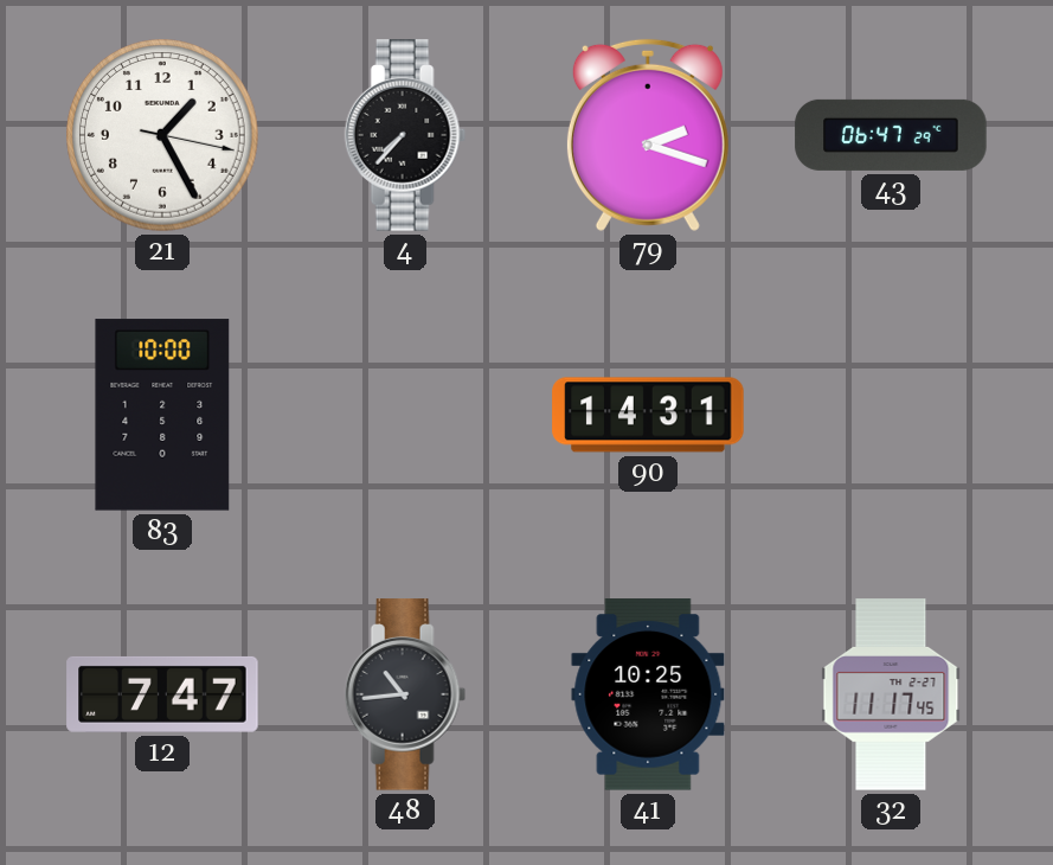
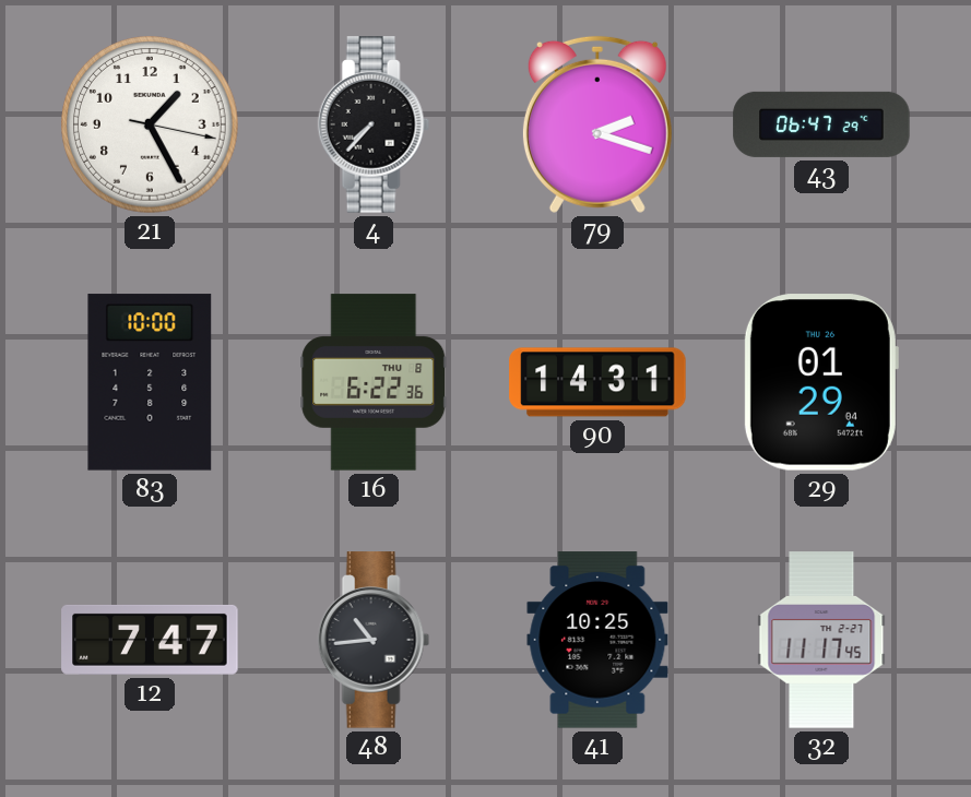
16: none -> 6:22 (374, 382)
29: none -> 01:29 (821, 382)
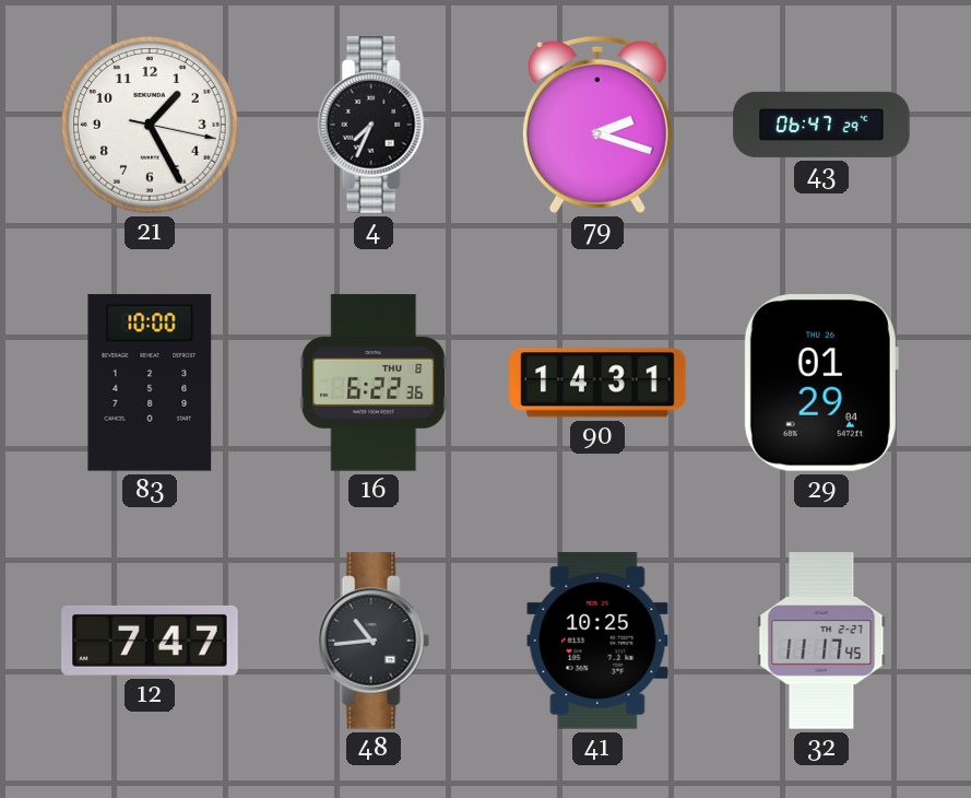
4: 7:37 -> 7:34 (374, 125)
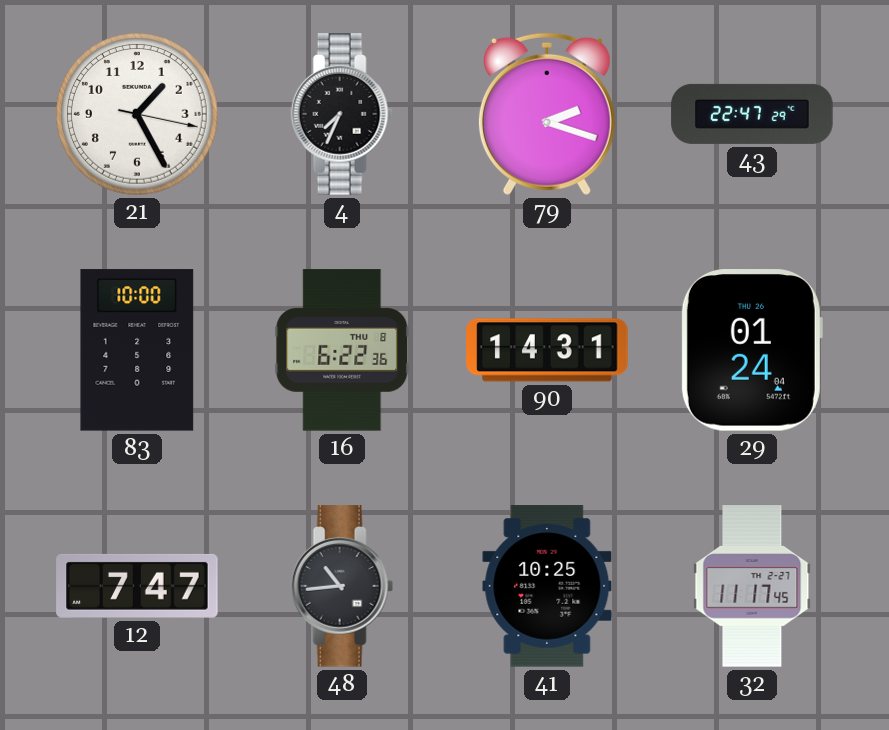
43: 06:47 -> 22:47 (752, 114)
29: 01:29 -> 01:24 (752, 350)
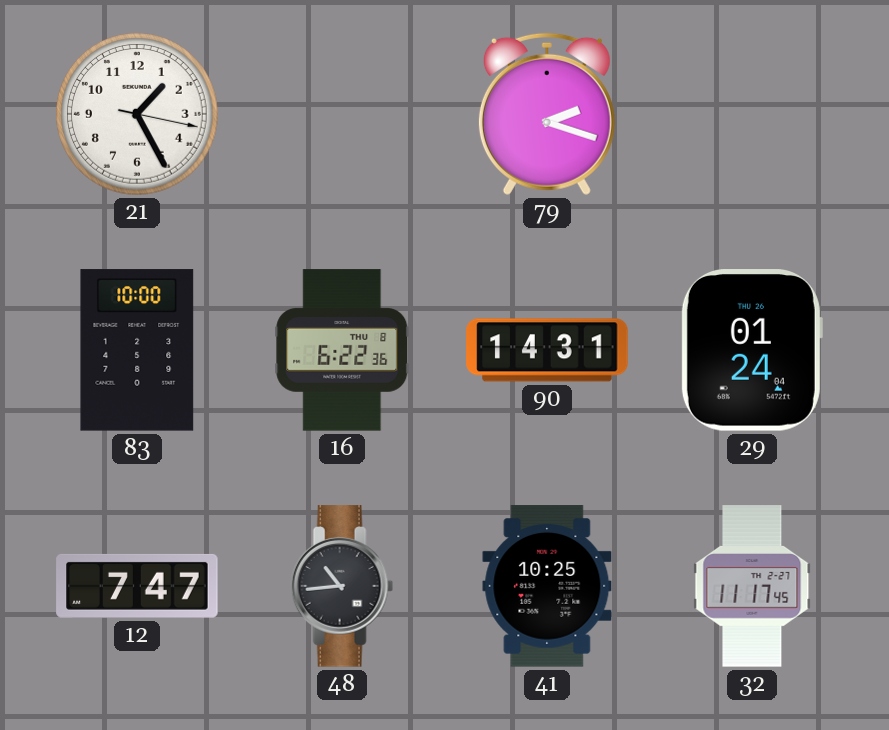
4: 7:34 -> none (342, 114)
43: 22:47 -> none (752, 114)
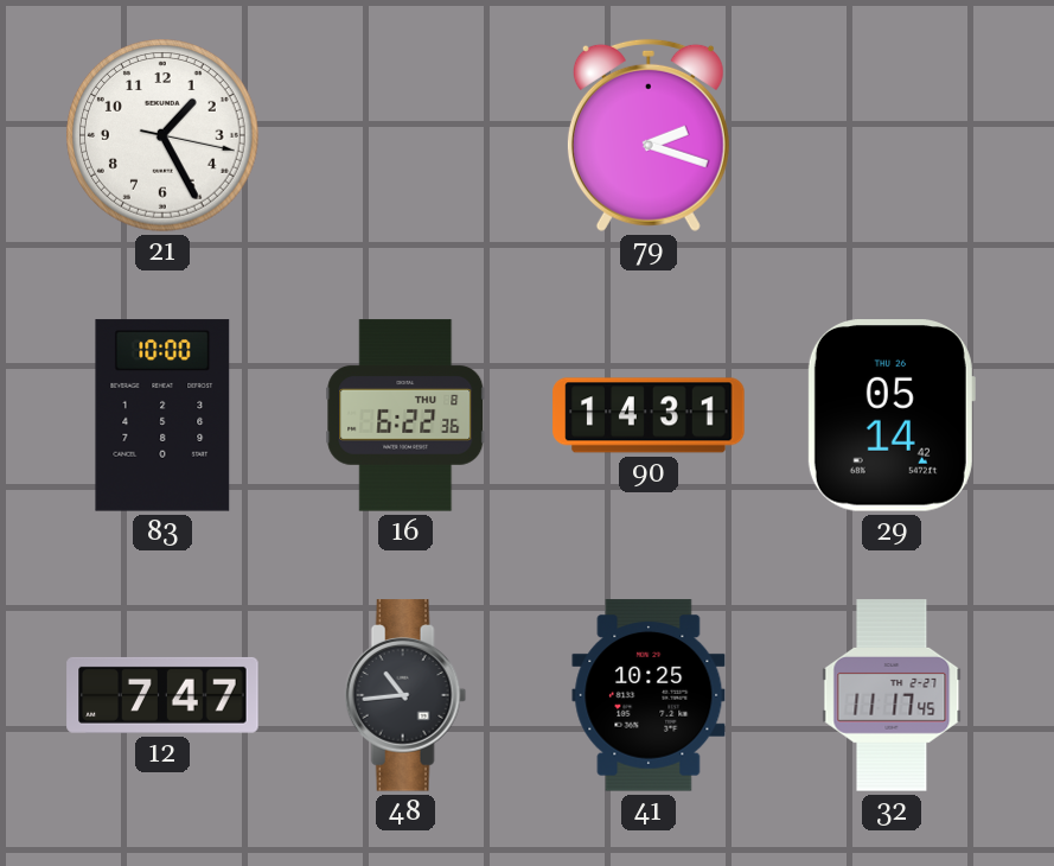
29: 01:24 -> 05:14 (892, 415)
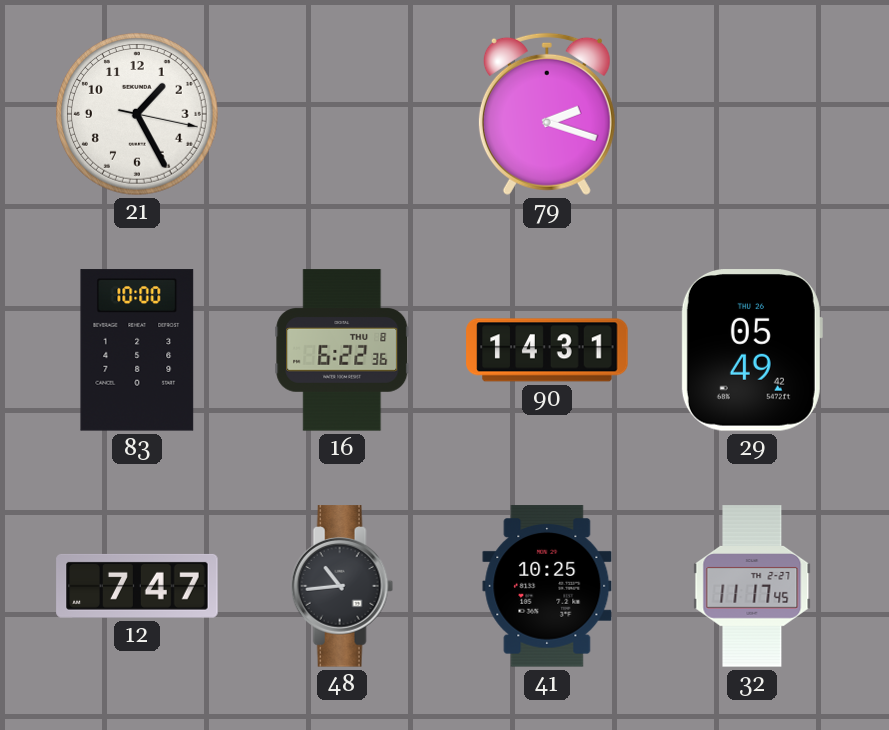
29: 05:14 -> 05:49 (752, 350)
